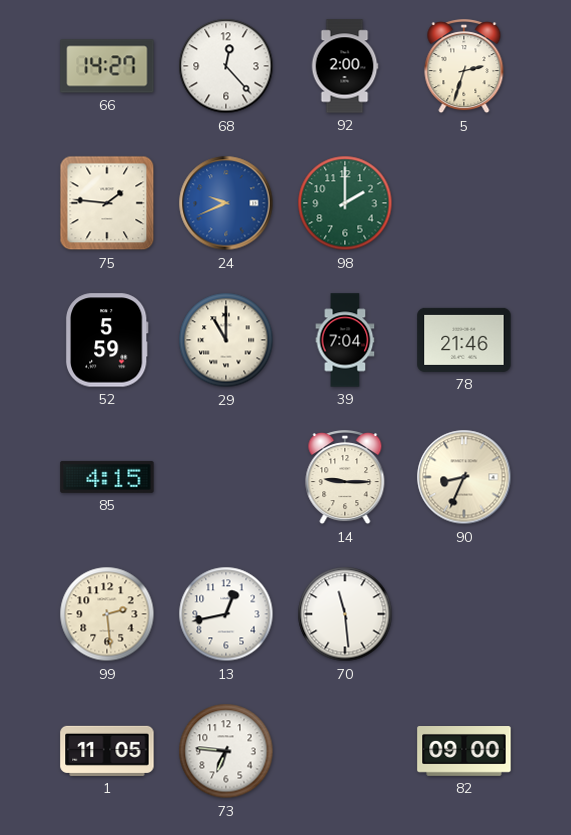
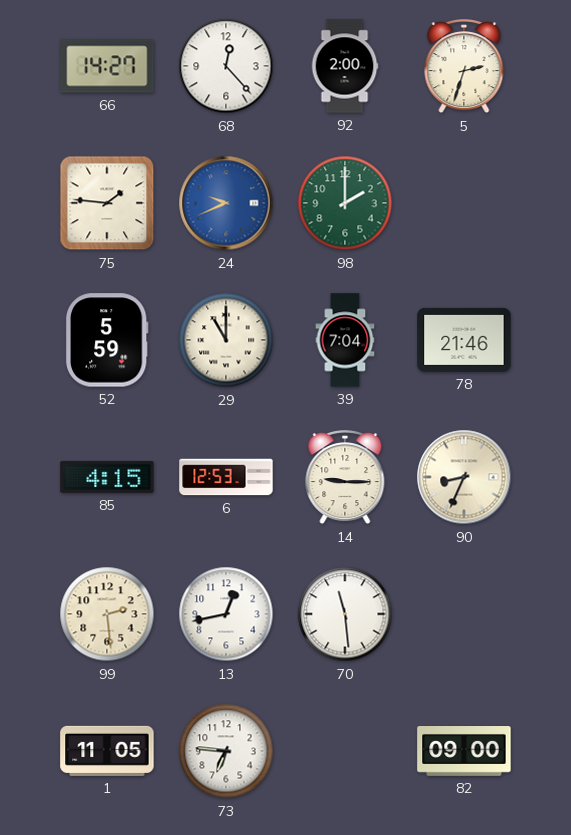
6: none -> 12:53 (226, 477)
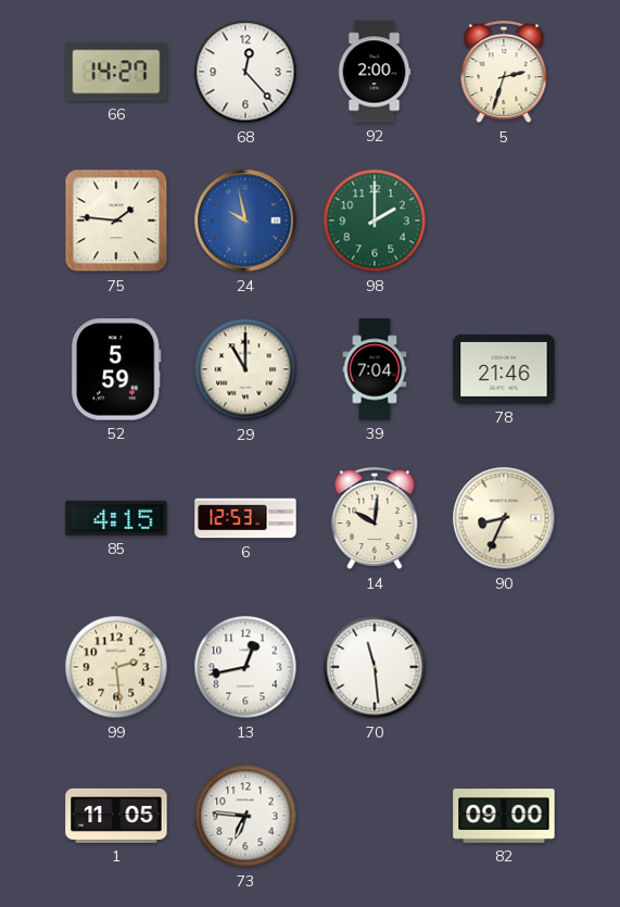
24: 9:41 -> 9:58 (245, 221)
14: 9:15 -> 10:01 (375, 519)
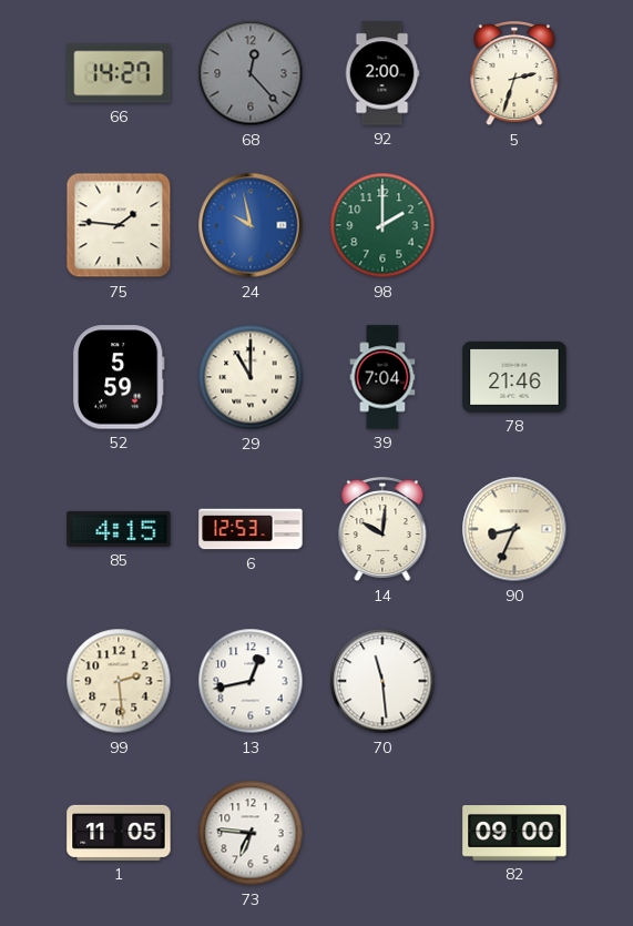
68 dial: white -> grey (251, 73)
